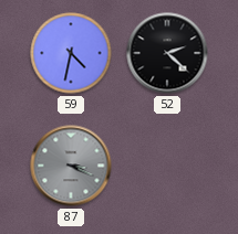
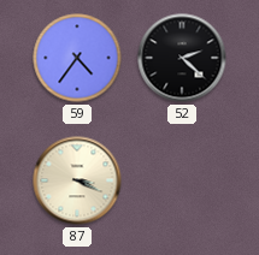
59: 4:32 -> 4:36 (77, 58)
87 dial: grey -> cream (77, 180)
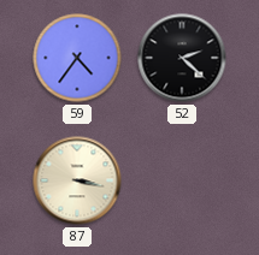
87: 3:19 -> 3:17 (77, 180)
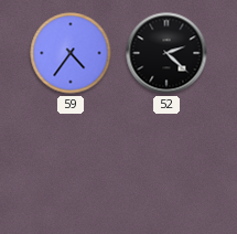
87: 3:17 -> none (77, 180)
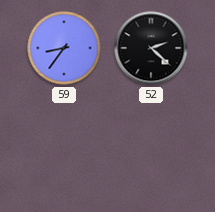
59: 4:36 -> 8:36 (64, 48)
